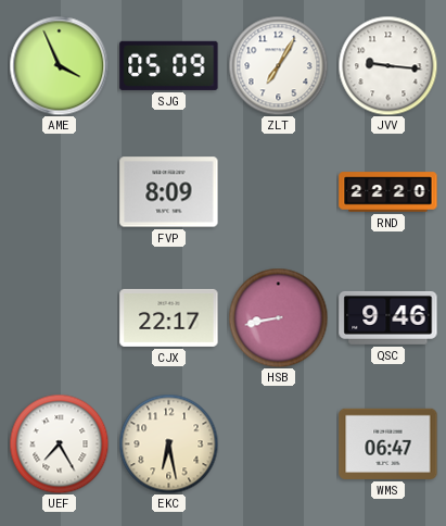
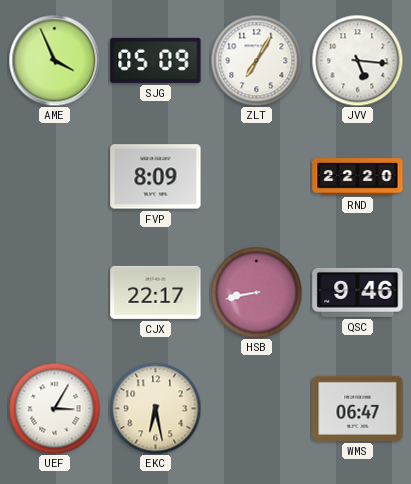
JVV: 9:16 -> 5:16 (357, 60)
UEF: 7:25 -> 3:05 (54, 408)
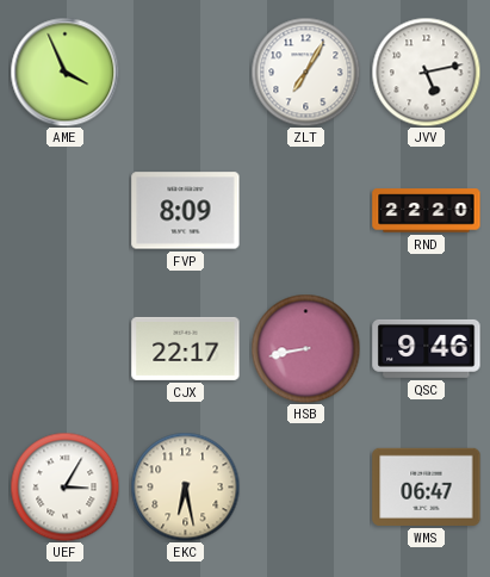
SJG: 05:09 -> none (156, 60)
JVV: 5:16 -> 5:13 (426, 72)
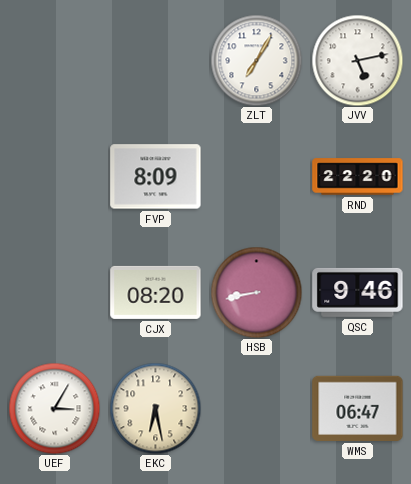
AME: 3:56 -> none (64, 72)
CJX: 22:17 -> 08:20 (156, 292)
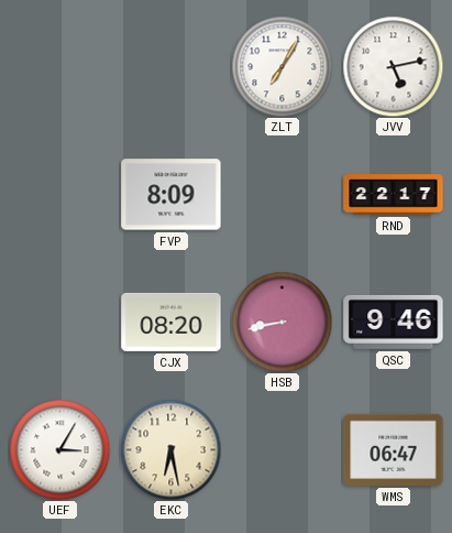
RND: 22:20 -> 22:17 (394, 195)
